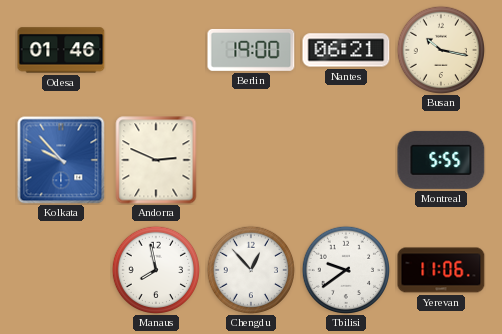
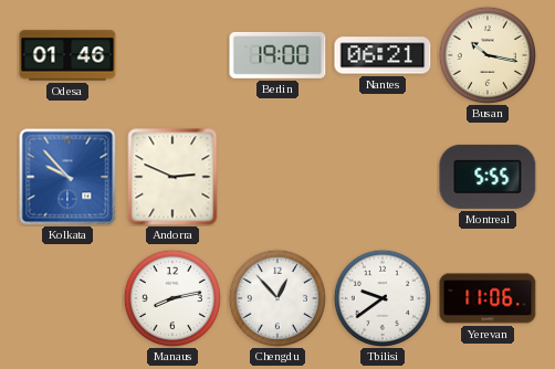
Manaus: 7:58 -> 8:13 (171, 297)
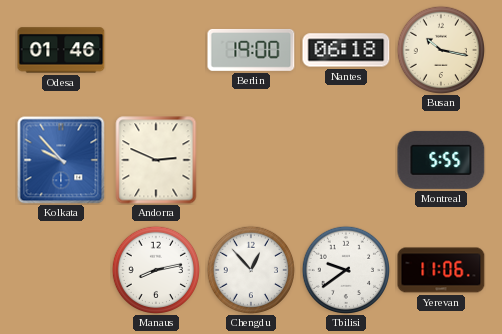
Nantes: 06:21 -> 06:18 (346, 50)
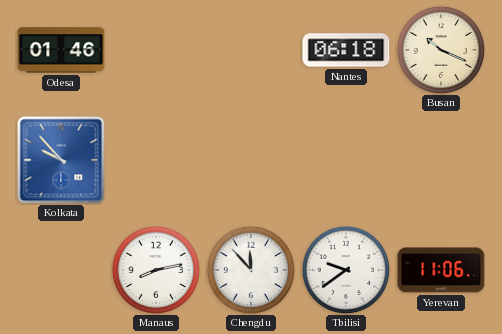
Berlin: 19:00 -> none (251, 50)
Busan: 10:17 -> 10:19 (440, 49)
Andorra: 2:49 -> none (156, 160)
Montreal: 5:55 -> none (441, 160)
Chengdu: 12:53 -> 11:53 (250, 269)
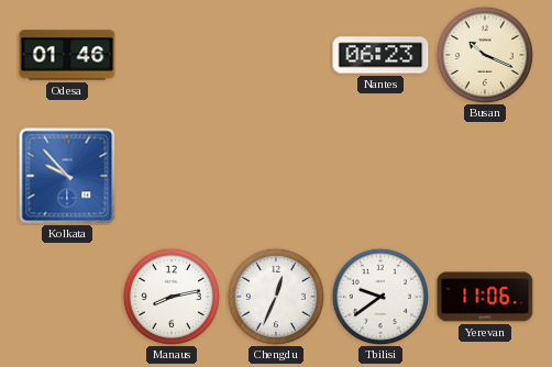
Nantes: 06:18 -> 06:23 (380, 55)
Chengdu: 11:53 -> 12:34 (275, 296)
